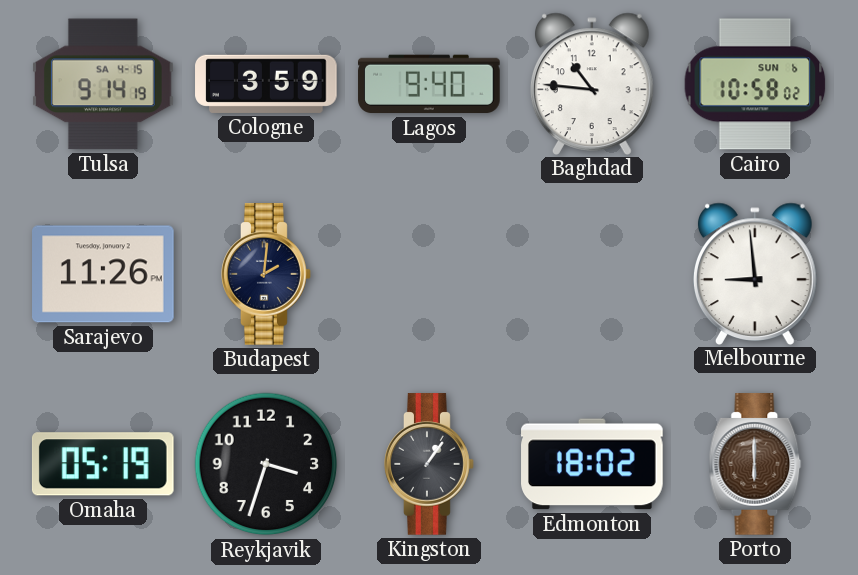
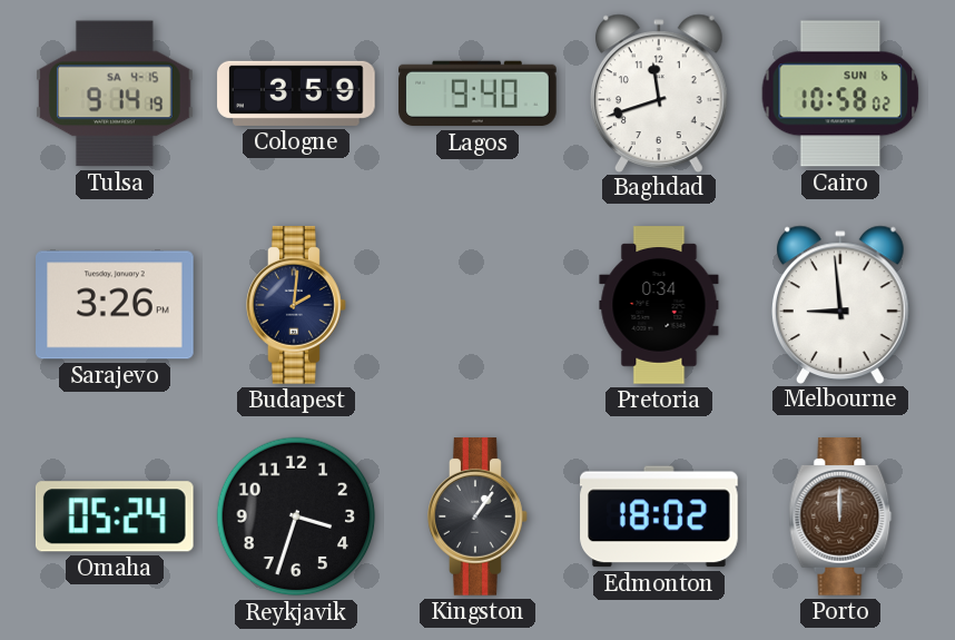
Baghdad: 10:46 -> 11:42 (660, 92)
Sarajevo: 11:26 -> 3:26 (115, 305)
Pretoria: none -> 0:34 (659, 305)
Omaha: 05:19 -> 05:24 (115, 516)
Porto: 6:00 -> 12:00 (840, 516)
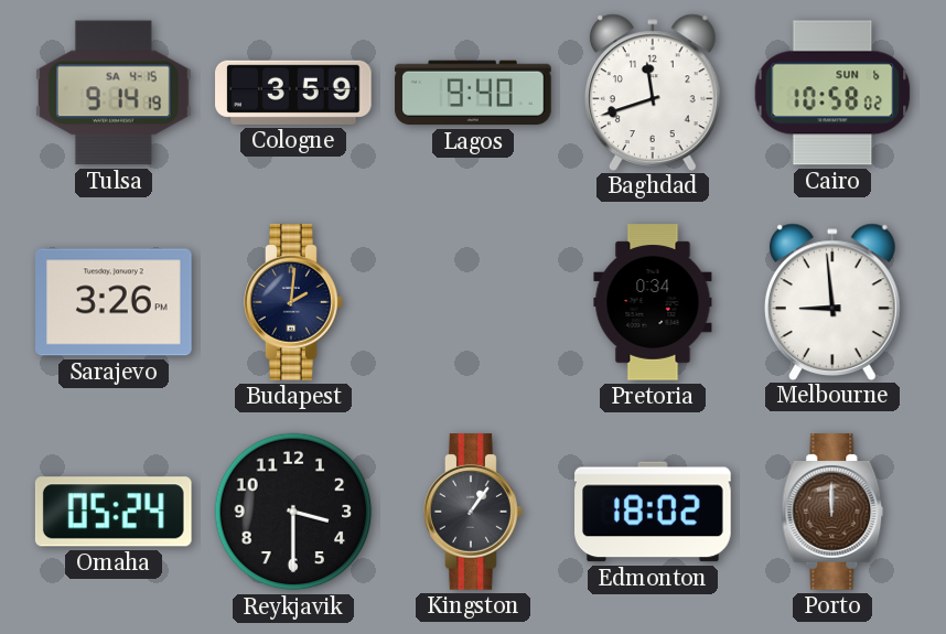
Reykjavik: 3:33 -> 3:30 (293, 512)
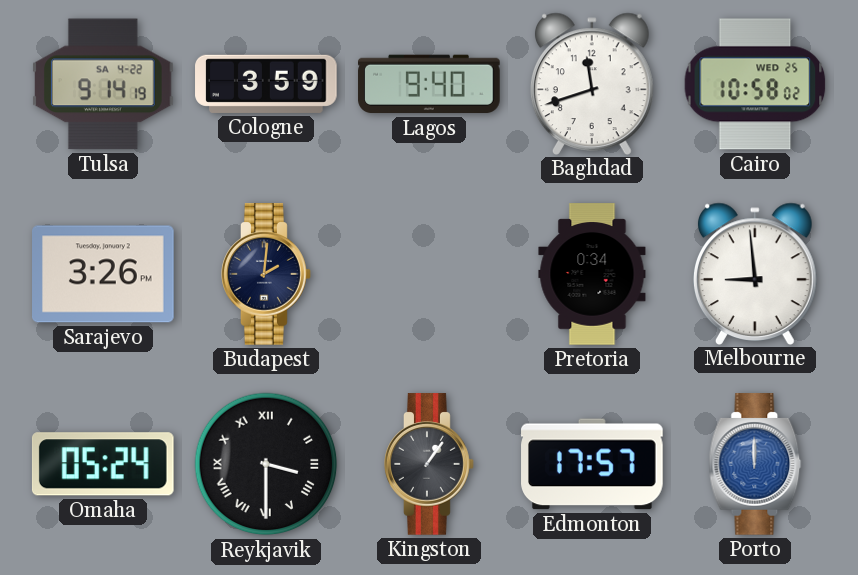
Tulsa date: SA 4-15 -> SA 4-22 (104, 84)
Cairo date: SUN 6 -> WED 25 (755, 84)
Reykjavik numerals: Arabic -> Roman (266, 464)
Edmonton: 18:02 -> 17:57 (592, 464)
Porto dial: brown -> blue (755, 464)
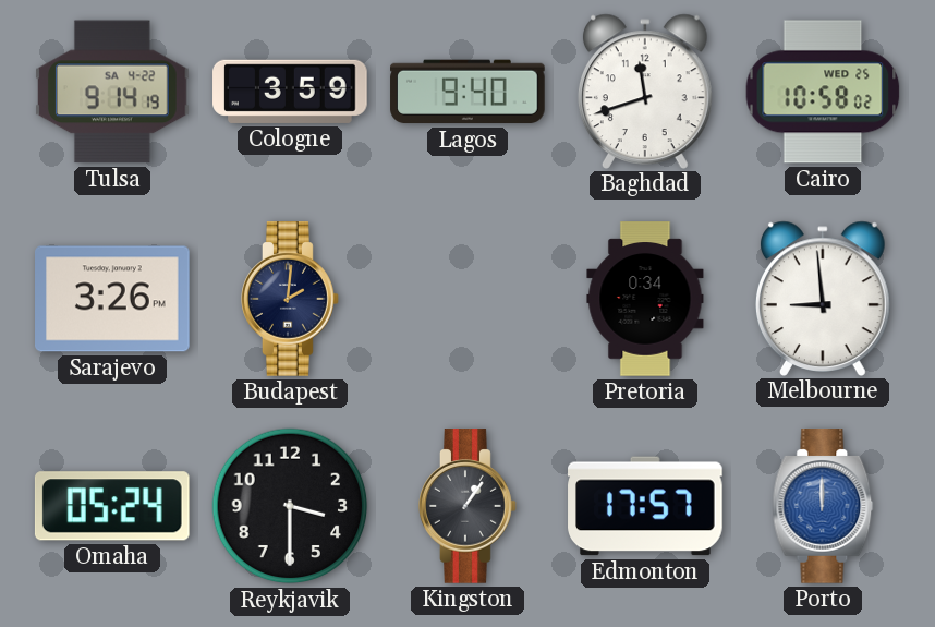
Reykjavik numerals: Roman -> Arabic (290, 506)
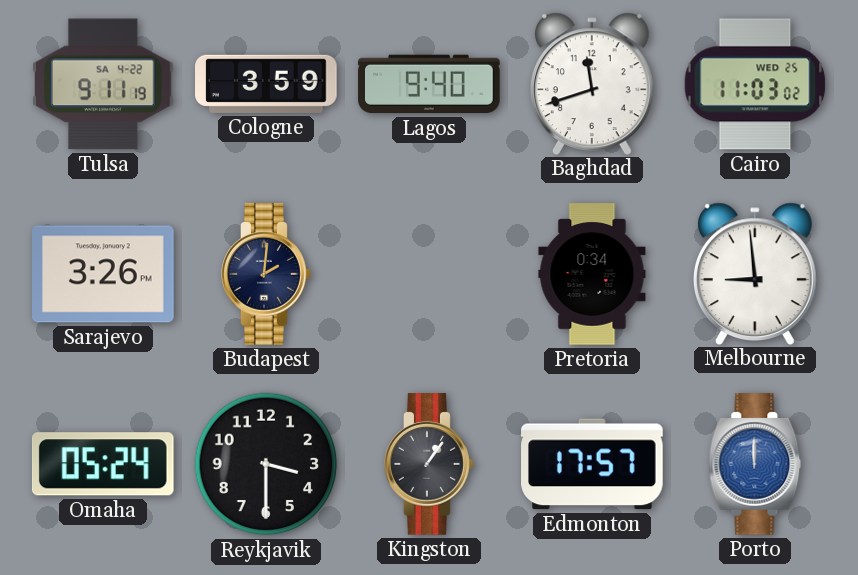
Tulsa: 9:14 -> 9:11 (104, 84)
Cairo: 10:58 -> 11:03 (755, 84)
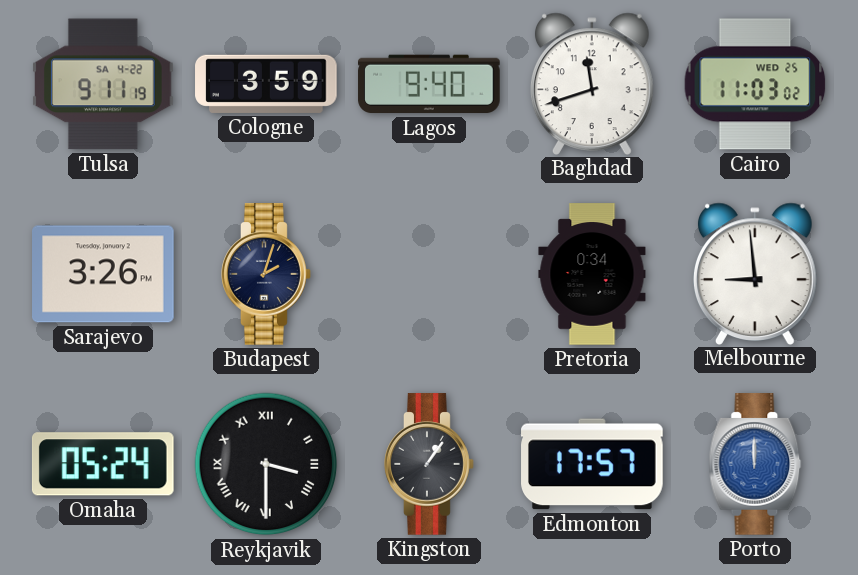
Budapest: 2:01 -> 2:03 (266, 274)
Reykjavik numerals: Arabic -> Roman (266, 464)
